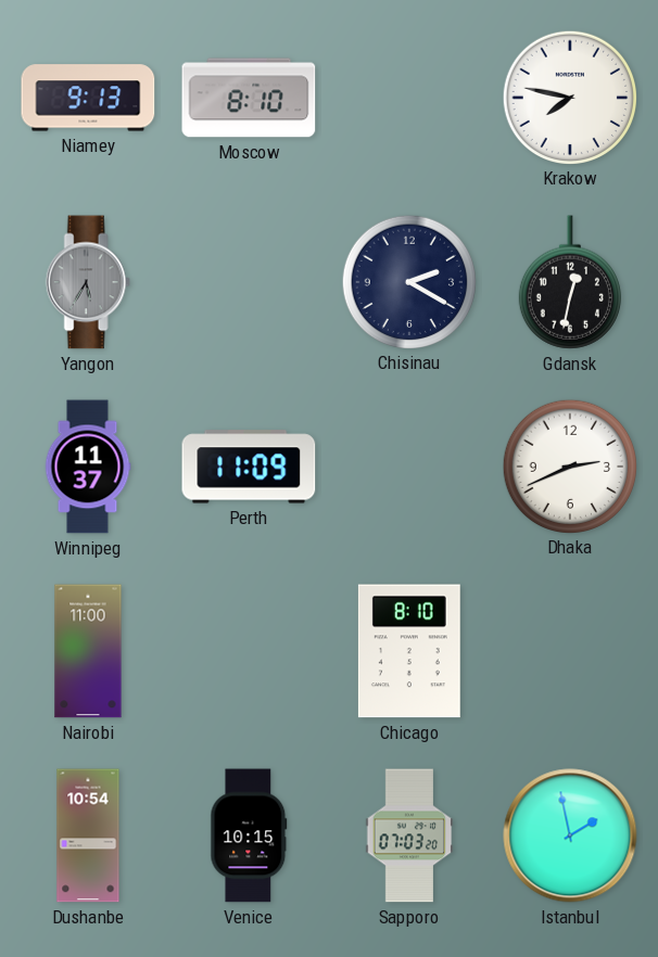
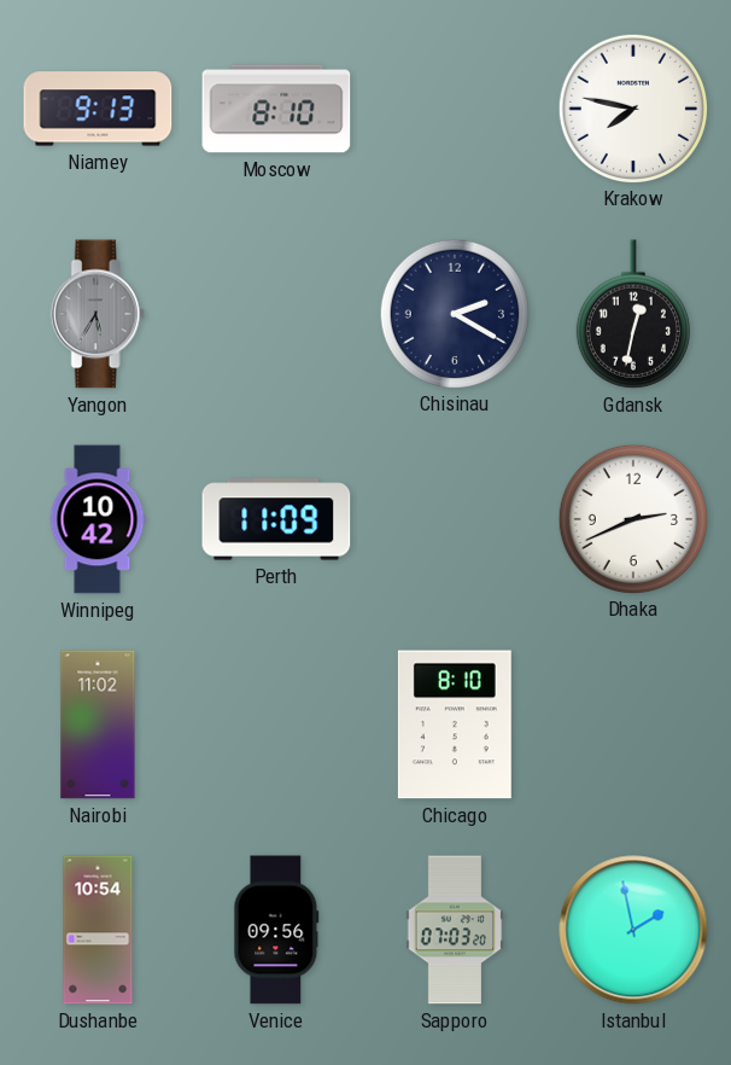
Winnipeg: 11:37 -> 10:42 (98, 519)
Nairobi: 11:00 -> 11:02 (98, 724)
Venice: 10:15 -> 09:56 (276, 930)
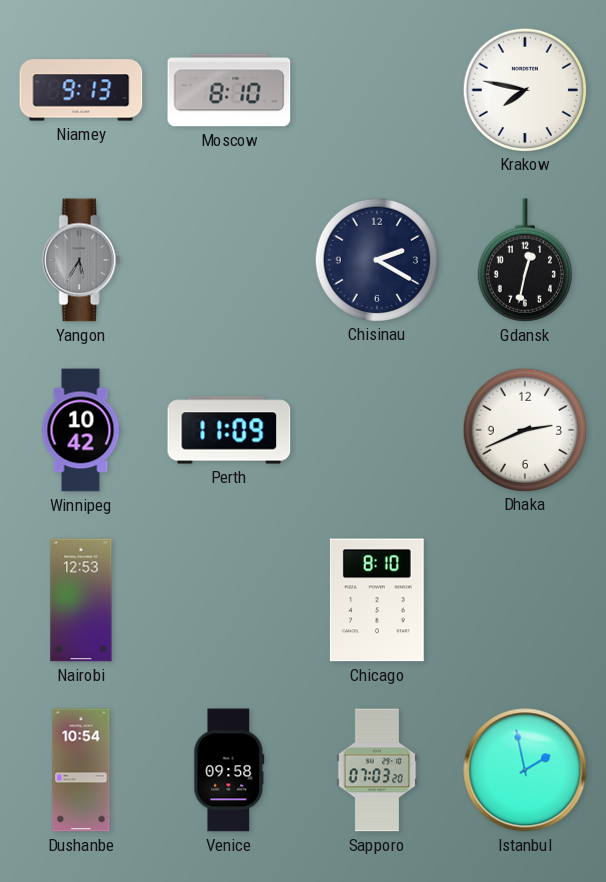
Nairobi: 11:02 -> 12:53 (81, 600)
Venice: 09:56 -> 09:58 (229, 770)
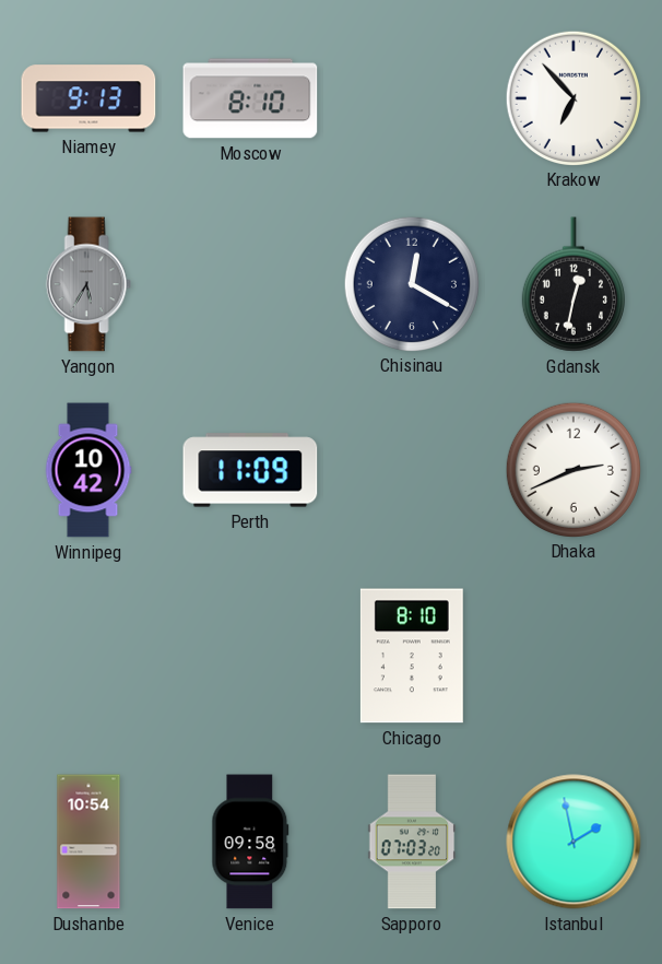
Krakow: 7:47 -> 6:53 (572, 97)
Chisinau: 2:20 -> 12:20 (411, 283)
Nairobi: 12:53 -> none (81, 600)
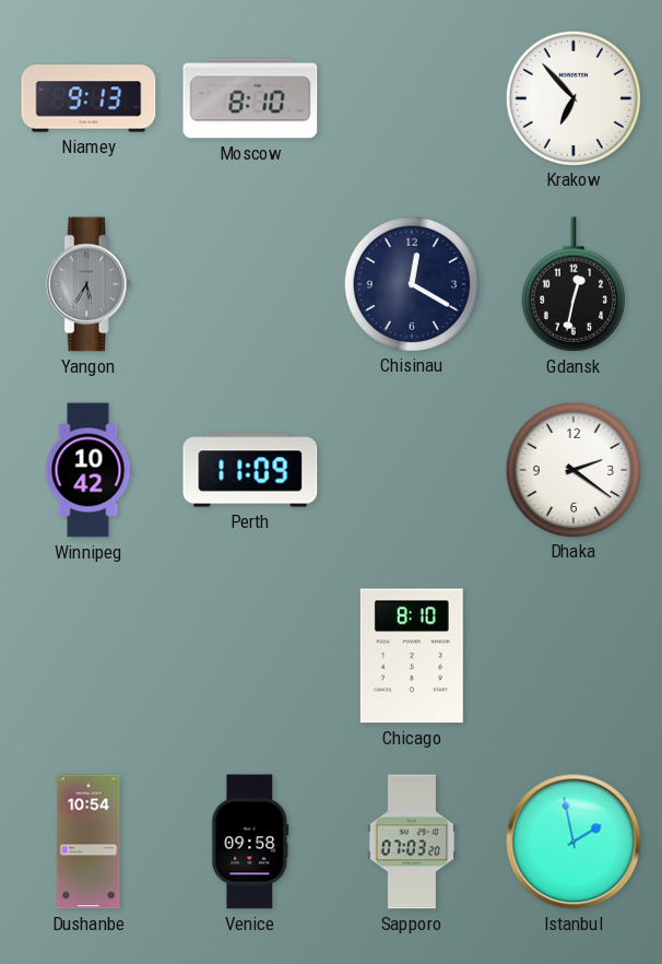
Dhaka: 2:41 -> 2:21 (572, 469)
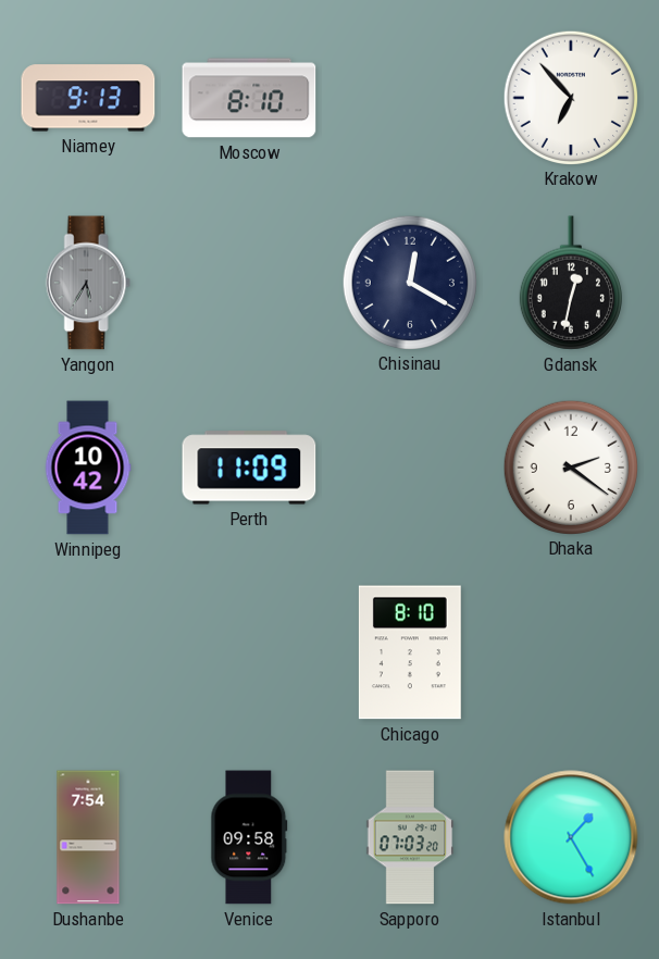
Dushanbe: 10:54 -> 7:54 (88, 837)
Istanbul: 1:58 -> 1:25 (571, 837)
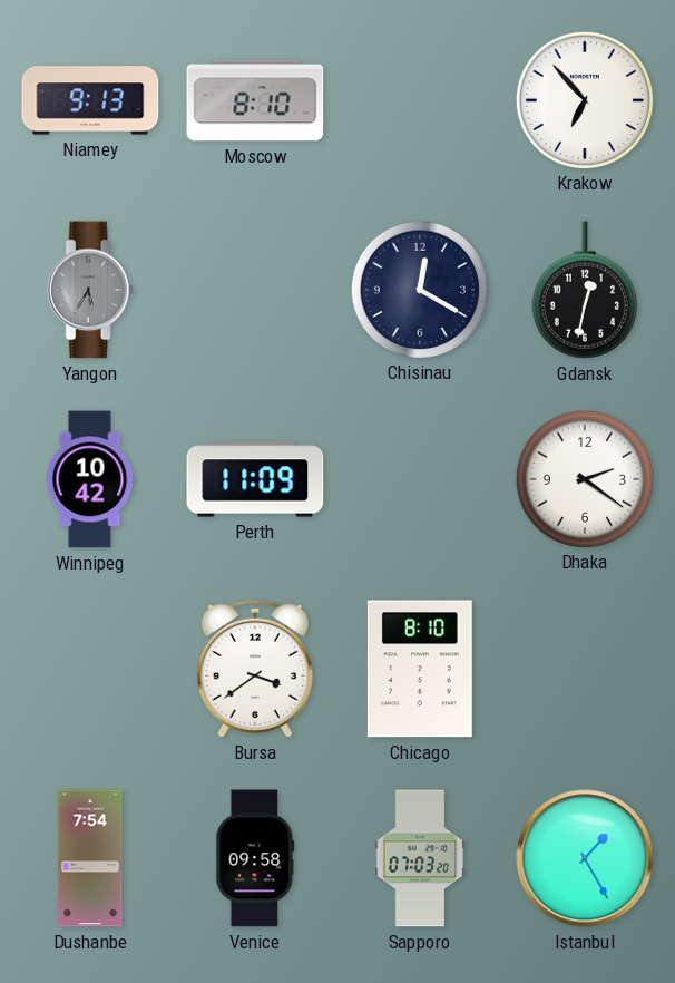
Bursa: none -> 3:39 (255, 669)
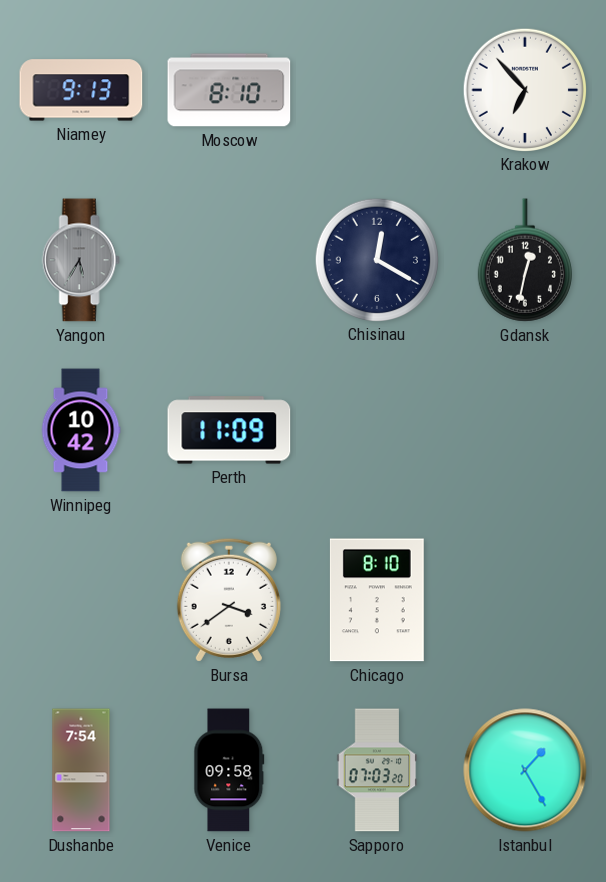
Dhaka: 2:21 -> none (584, 478)
